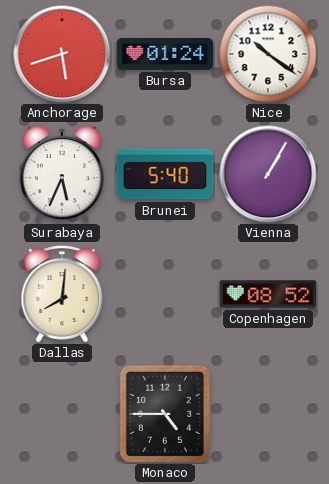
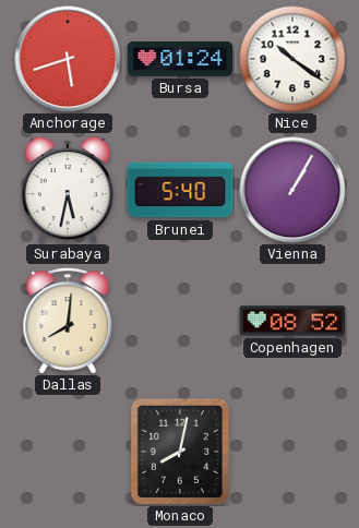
Surabaya: 5:34 -> 5:32 (67, 190)
Monaco: 4:45 -> 8:02 (180, 452)
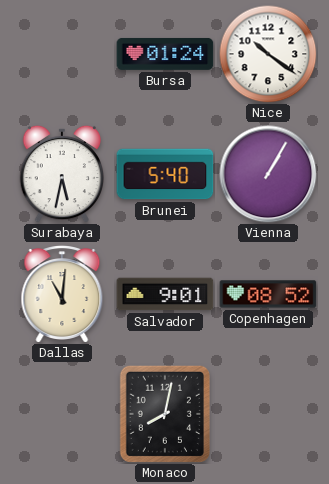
Anchorage: 5:42 -> none (68, 59)
Dallas: 8:01 -> 11:01 (62, 295)
Salvador: none -> 9:01 (165, 294)
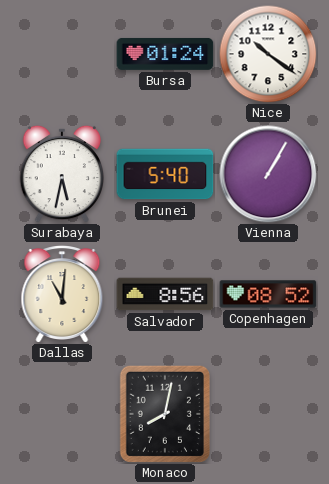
Salvador: 9:01 -> 8:56 (165, 294)
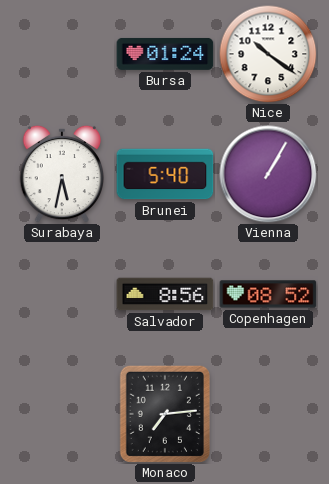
Dallas: 11:01 -> none (62, 295)
Monaco: 8:02 -> 7:14 (165, 414)
